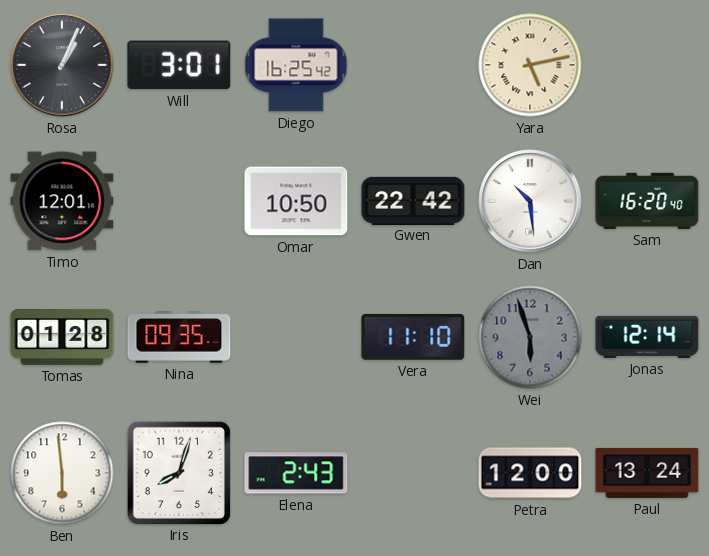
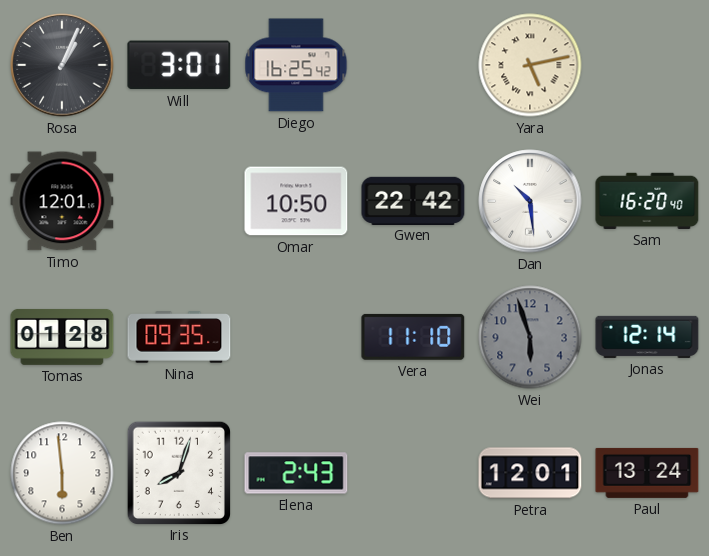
Petra: 12:00 -> 12:01 (530, 473)
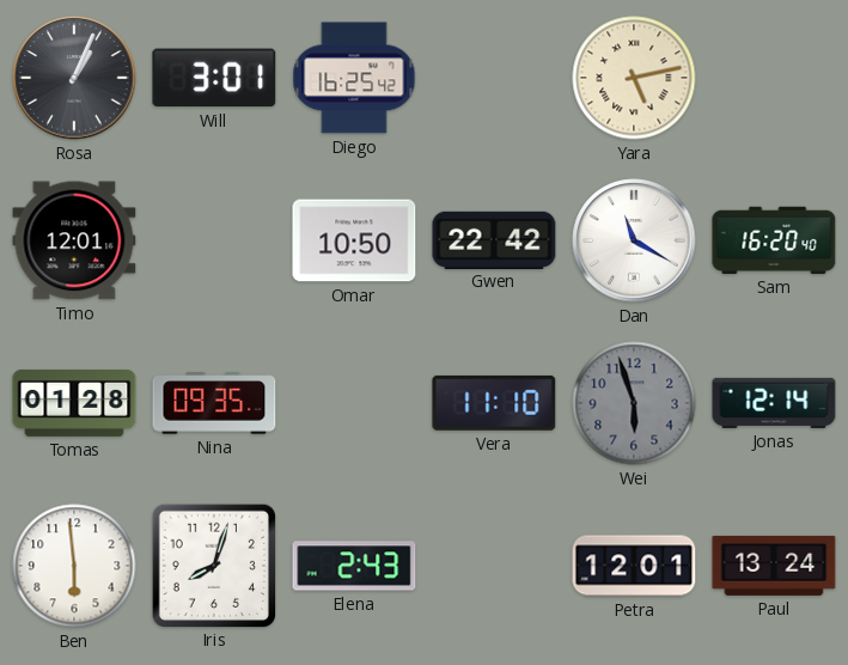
Dan: 10:29 -> 11:20 (634, 240)
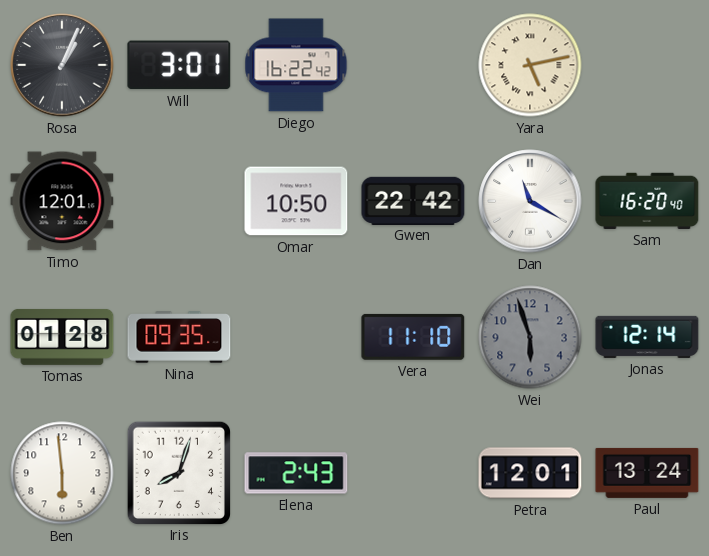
Diego: 16:25 -> 16:22 (296, 65)
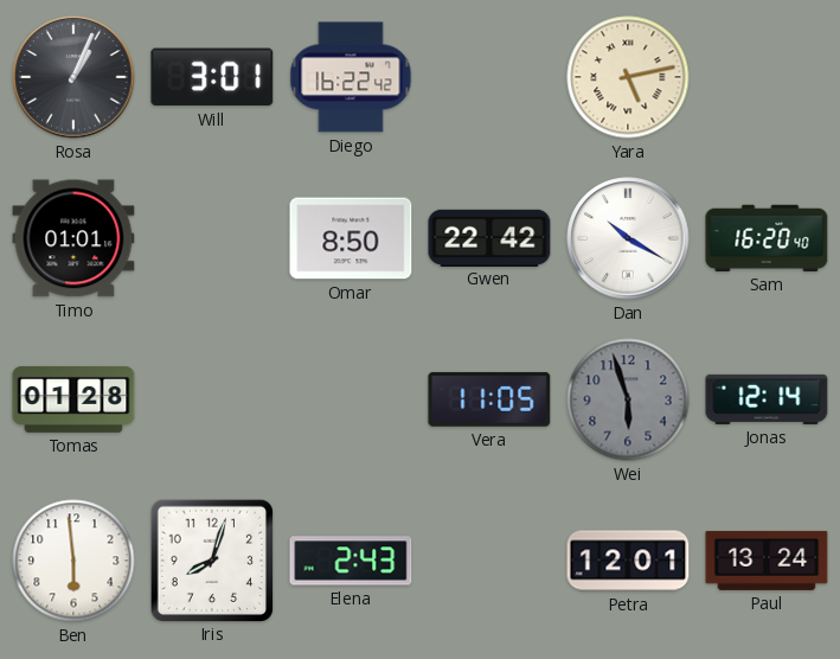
Timo: 12:01 -> 01:01 (73, 238)
Omar: 10:50 -> 8:50 (351, 238)
Dan: 11:20 -> 10:20 (628, 238)
Nina: 09:35 -> none (179, 337)
Vera: 11:10 -> 11:05 (489, 399)
